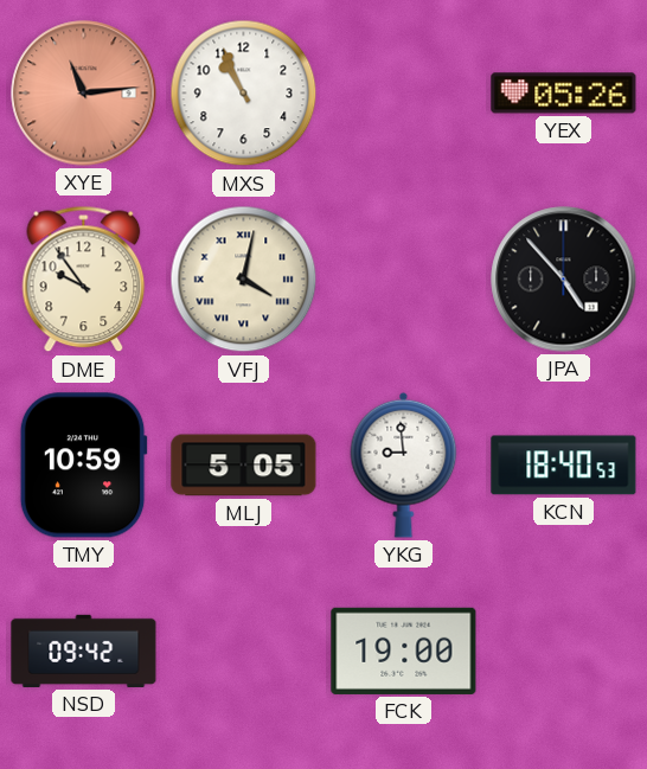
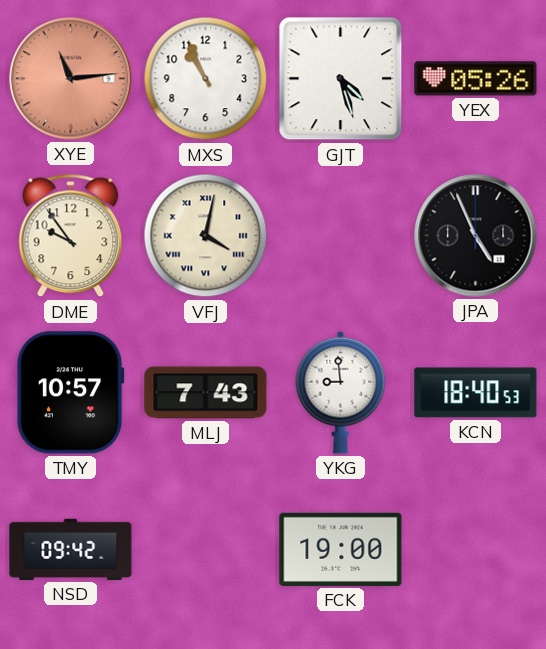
GJT: none -> 4:27 (341, 79)
JPA: 4:53 -> 4:56 (476, 236)
TMY: 10:59 -> 10:57 (70, 393)
MLJ: 5:05 -> 7:43 (206, 393)
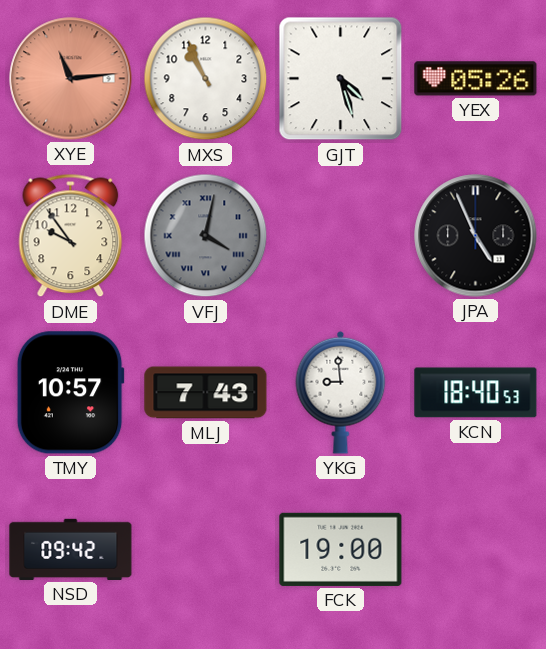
VFJ dial: cream -> grey (206, 236)
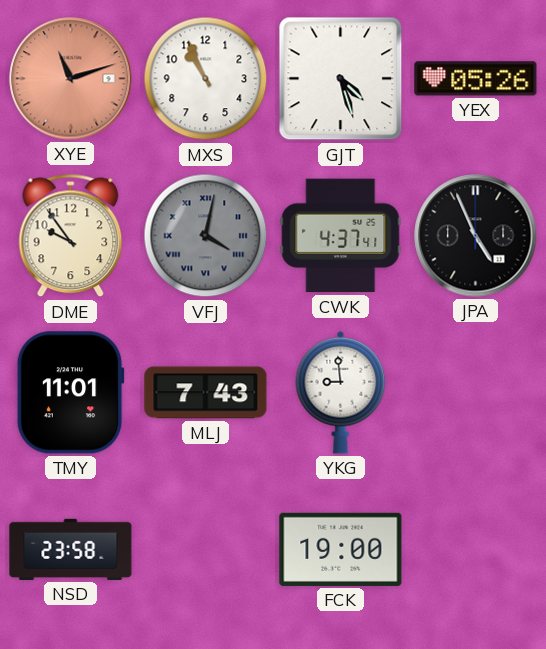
XYE: 11:14 -> 11:12 (71, 79)
CWK: none -> 4:37 (341, 236)
TMY: 10:57 -> 11:01 (70, 393)
KCN: 18:40 -> none (476, 393)
NSD: 09:42 -> 23:58 (71, 549)
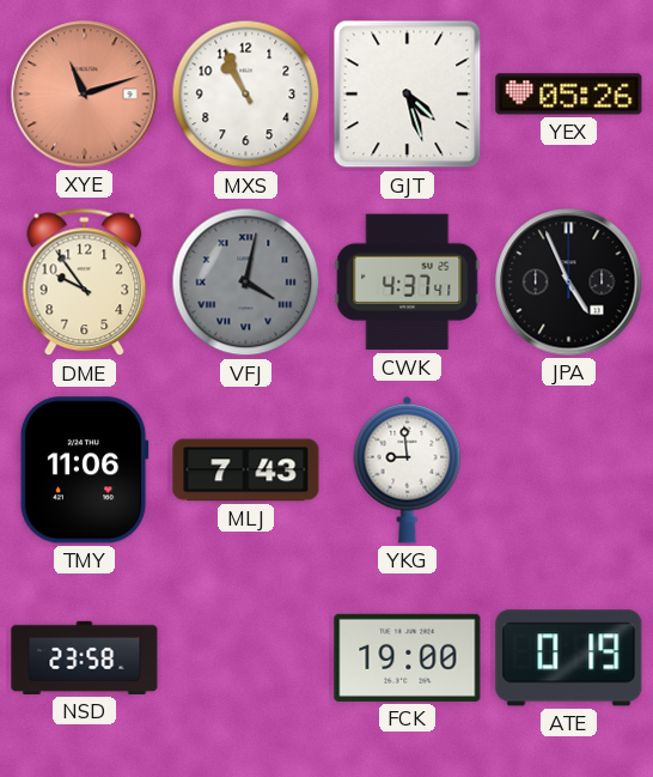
TMY: 11:01 -> 11:06 (84, 471)
ATE: none -> 0:19 (569, 658)
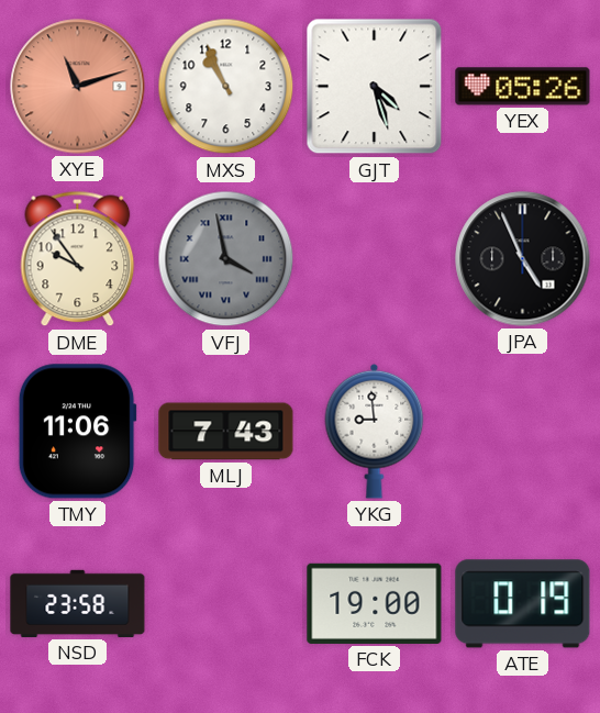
VFJ: 4:02 -> 3:58 (226, 259)
CWK: 4:37 -> none (408, 283)
